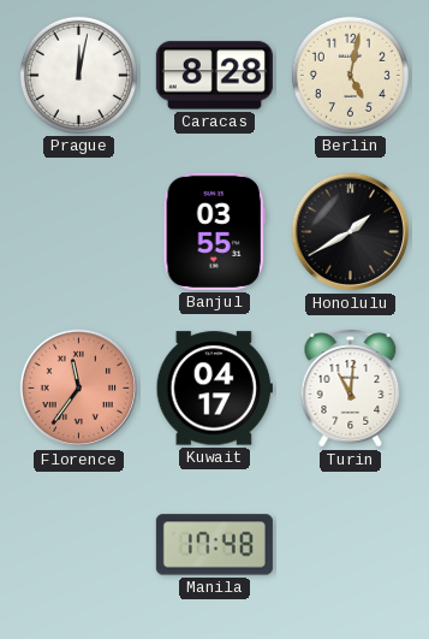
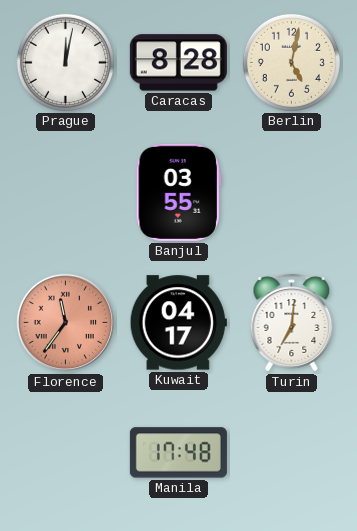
Honolulu: 1:40 -> none (351, 232)
Turin: 11:01 -> 7:01 (292, 323)
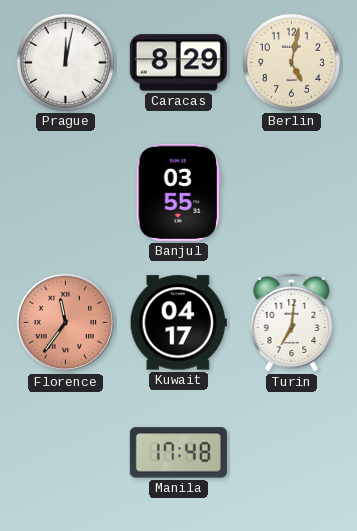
Caracas: 8:28 -> 8:29 (178, 63)
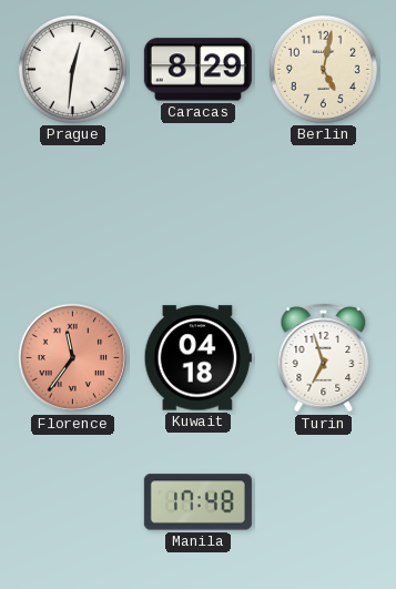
Prague: 12:02 -> 12:31 (72, 69)
Banjul: 03:55 -> none (178, 192)
Kuwait: 04:17 -> 04:18 (197, 358)
Turin: 7:01 -> 6:57 (324, 358)
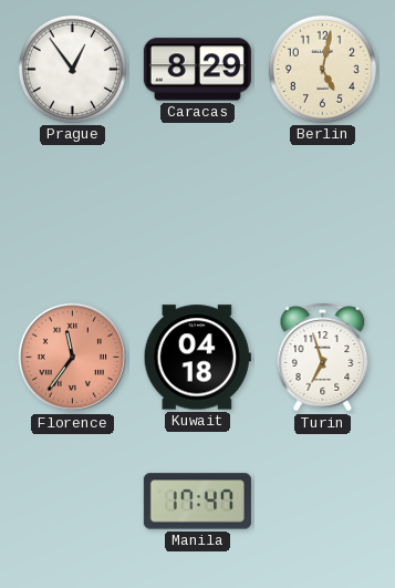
Prague: 12:31 -> 12:54 (72, 69)
Manila: 17:48 -> 17:47 (197, 502)
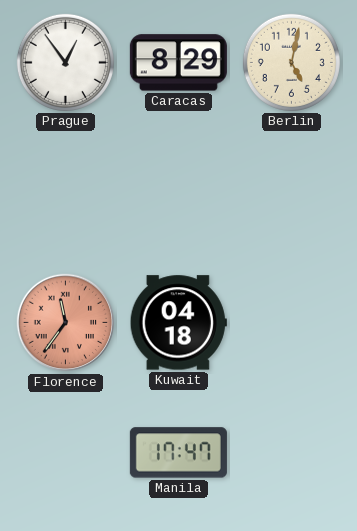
Turin: 6:57 -> none (323, 358)
